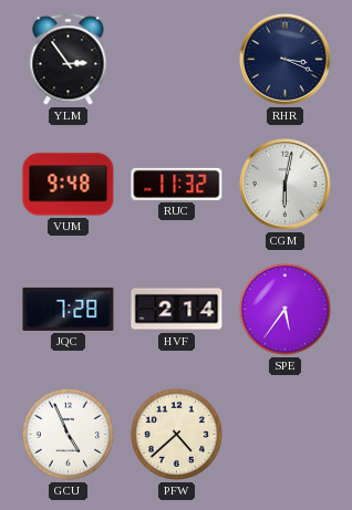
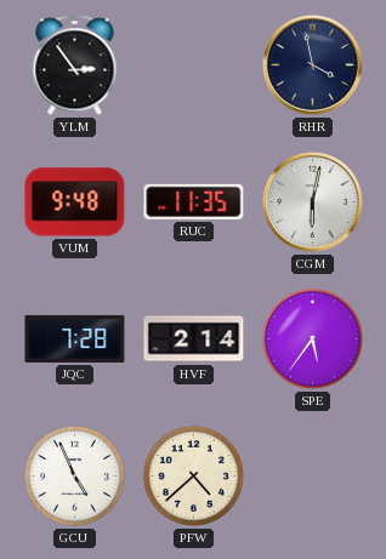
RHR: 3:19 -> 3:58 (312, 64)
RUC: 11:32 -> 11:35 (194, 201)
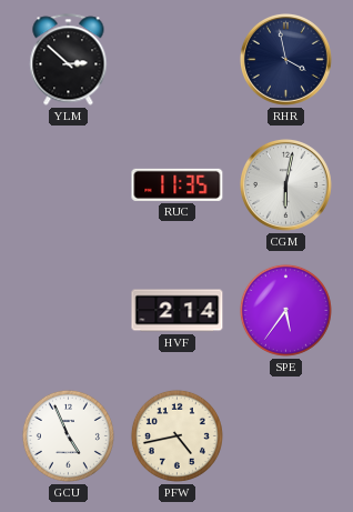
YLM: 2:54 -> 2:52 (69, 60)
VUM: 9:48 -> none (75, 203)
JQC: 7:28 -> none (75, 338)
PFW: 4:38 -> 4:43 (176, 435)
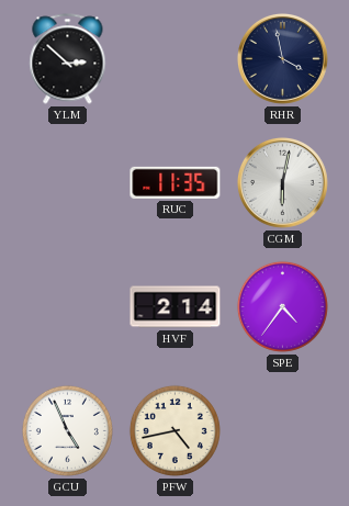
SPE: 5:36 -> 4:36 (282, 306)
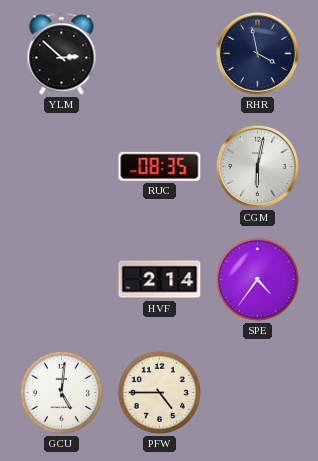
RUC: 11:35 -> 08:35 (160, 166)
GCU: 4:56 -> 5:01 (61, 392)
PFW: 4:43 -> 4:45 (159, 392)
